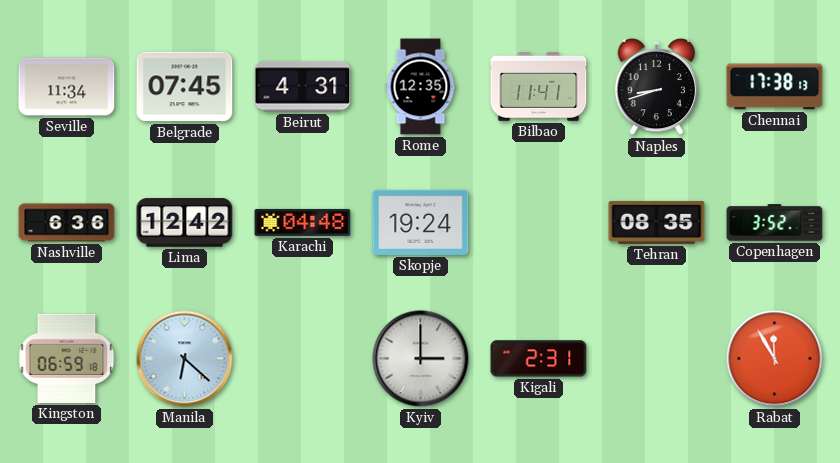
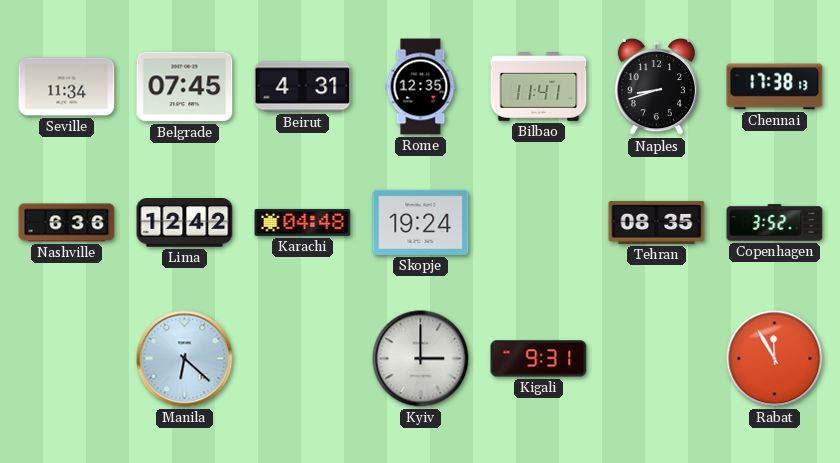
Kingston: 06:59 -> none (67, 358)
Kigali: 2:31 -> 9:31 (539, 359)
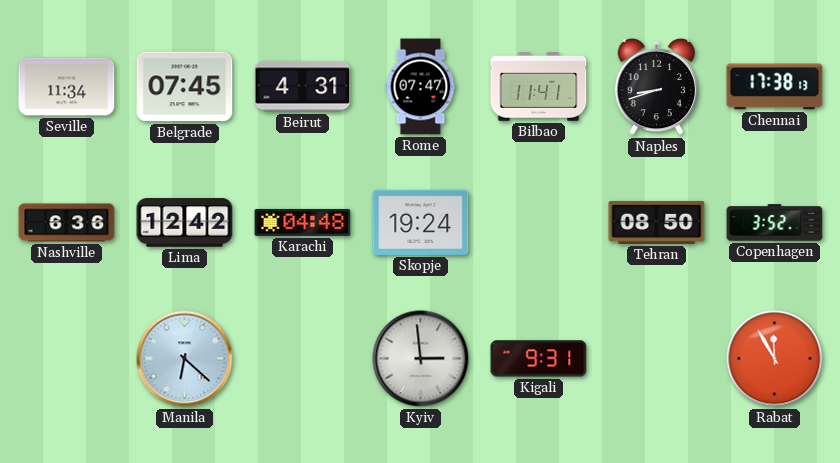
Rome: 12:35 -> 07:47 (421, 87)
Tehran: 08:35 -> 08:50 (657, 222)
Kyiv: 3:00 -> 2:59 (421, 359)
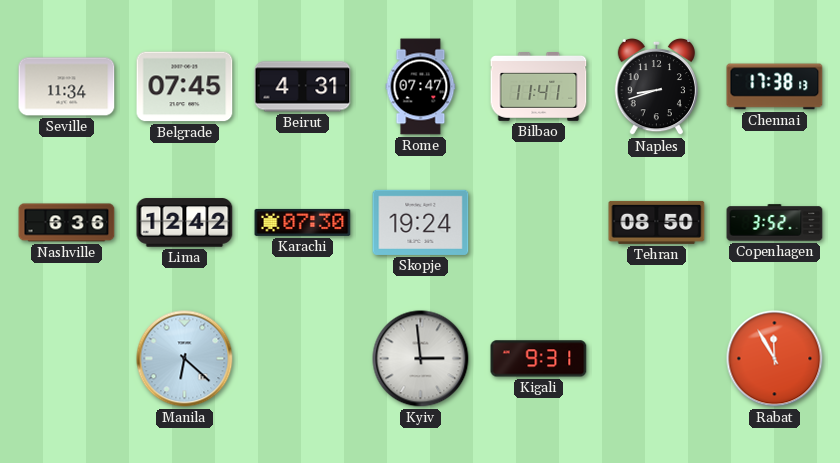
Karachi: 04:48 -> 07:30 (303, 222)
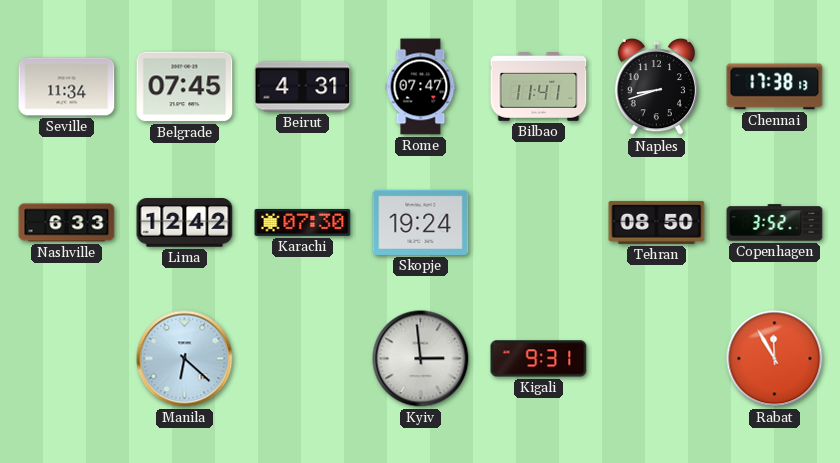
Nashville: 6:36 -> 6:33 (67, 223)
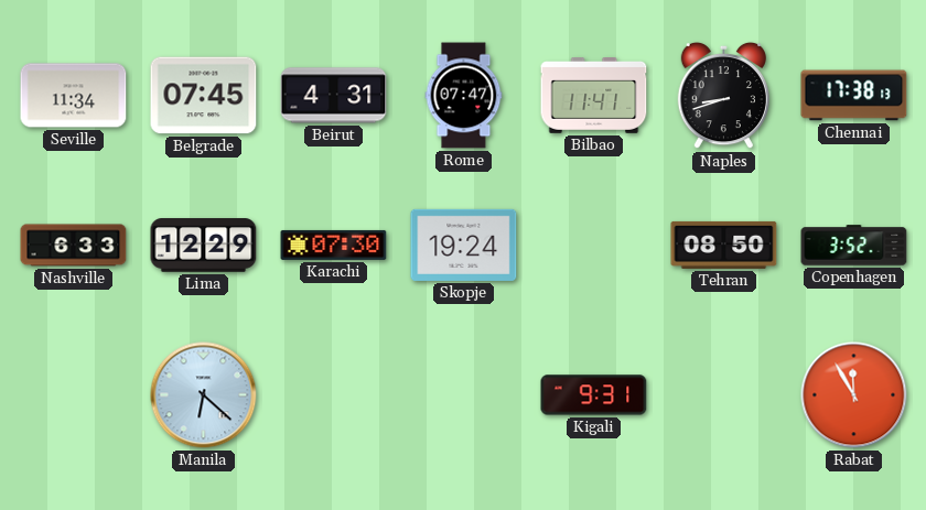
Lima: 12:42 -> 12:29 (204, 246)
Kyiv: 2:59 -> none (421, 359)
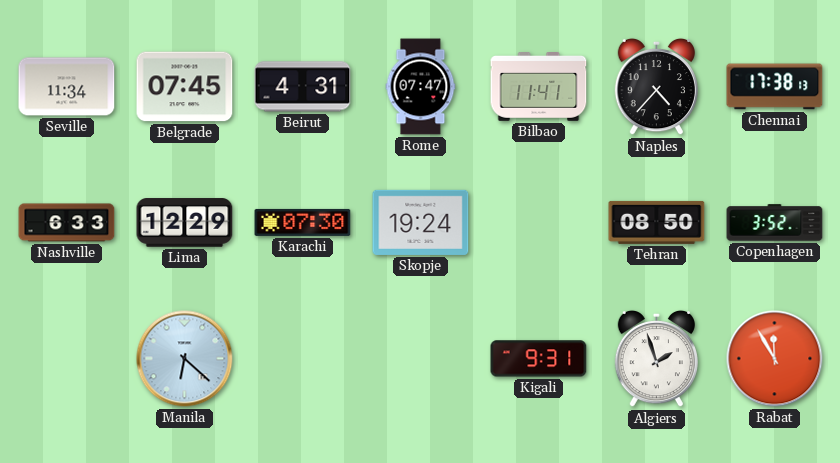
Naples: 8:42 -> 4:37 (656, 87)
Algiers: none -> 1:57 (656, 359)
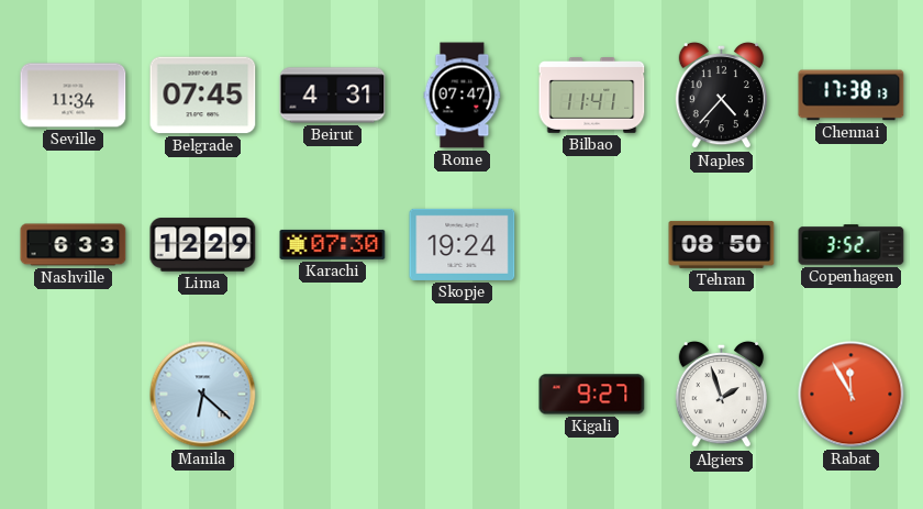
Kigali: 9:31 -> 9:27 (592, 395)
